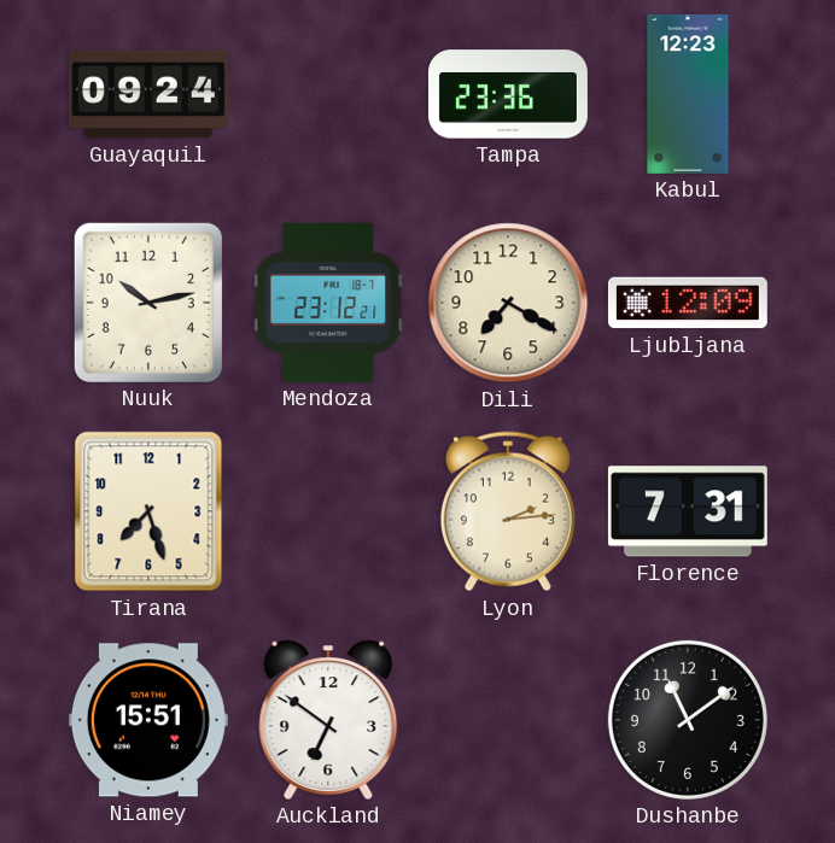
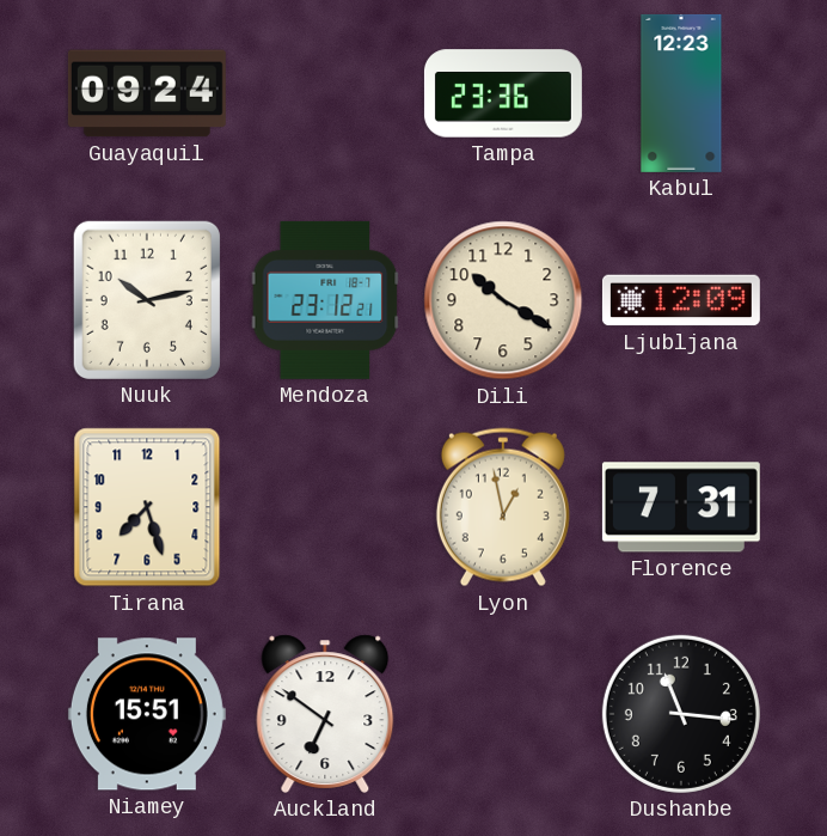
Dili: 7:20 -> 10:20 (503, 300)
Lyon: 2:14 -> 12:58 (503, 507)
Dushanbe: 11:09 -> 11:16 (681, 714)
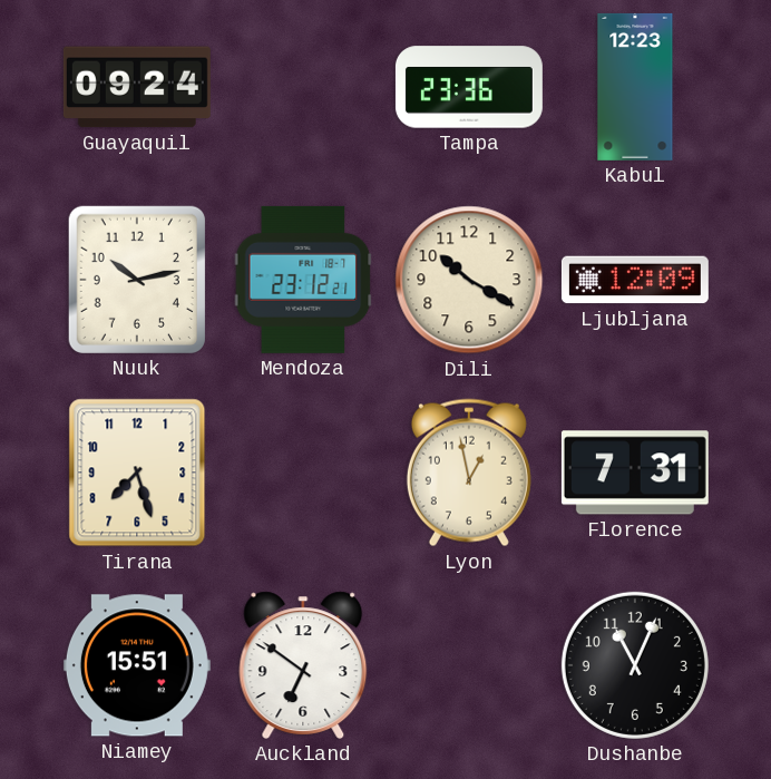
Dushanbe: 11:16 -> 11:04 (635, 665)
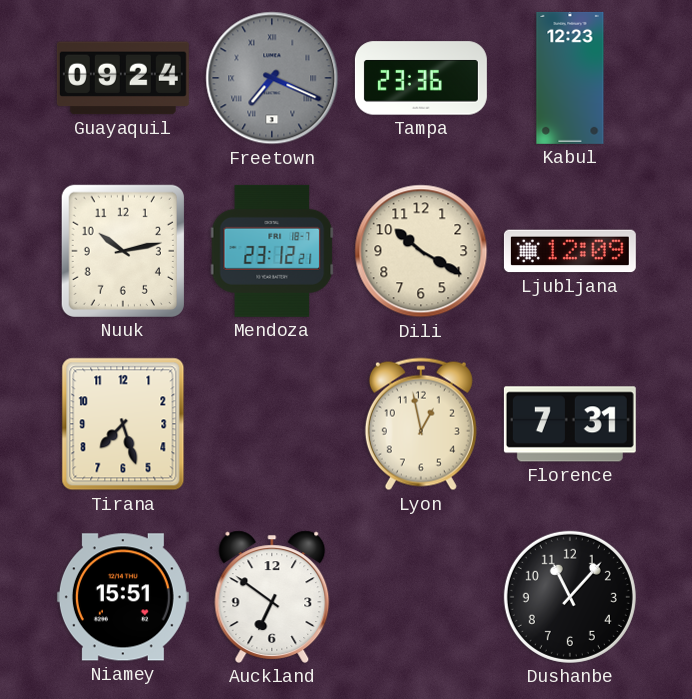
Freetown: none -> 7:19 (272, 78)
Dushanbe: 11:04 -> 11:07 (570, 597)
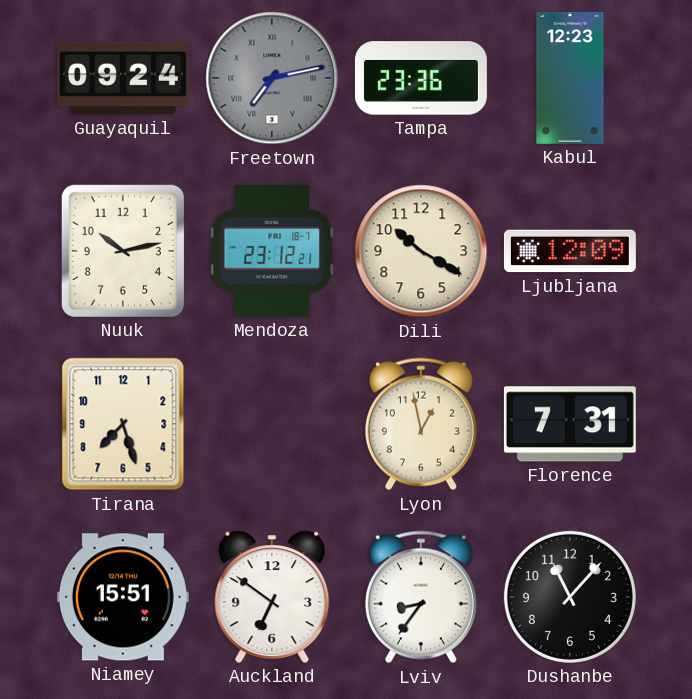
Freetown: 7:19 -> 7:13 (272, 78)
Lviv: none -> 8:36 (421, 597)
